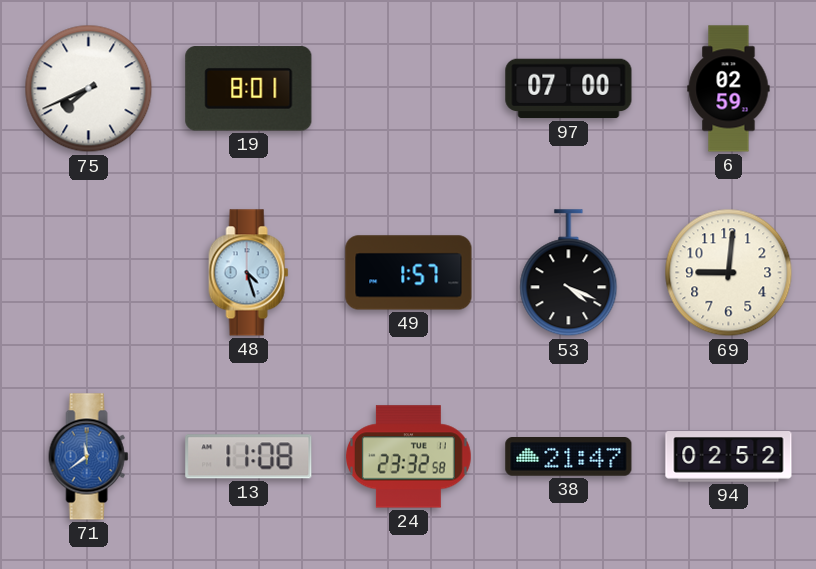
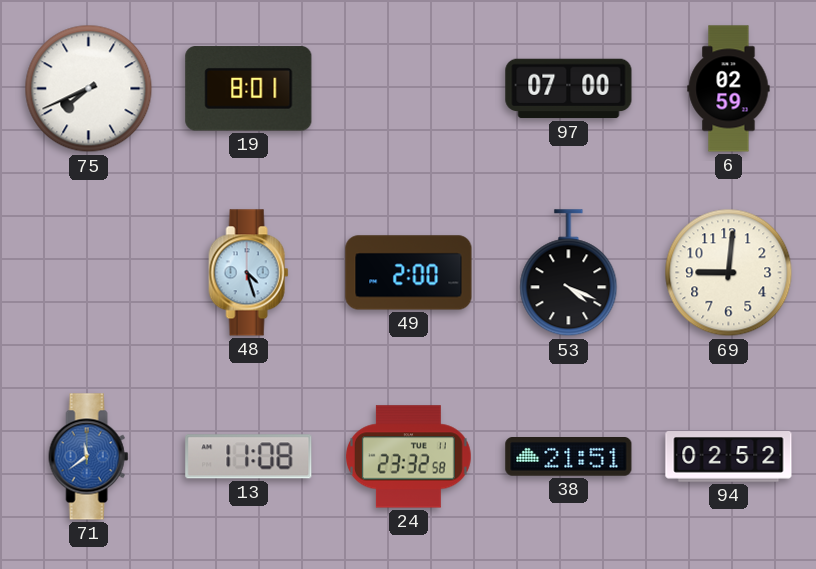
49: 1:57 -> 2:00 (409, 273)
38: 21:47 -> 21:51 (569, 457)
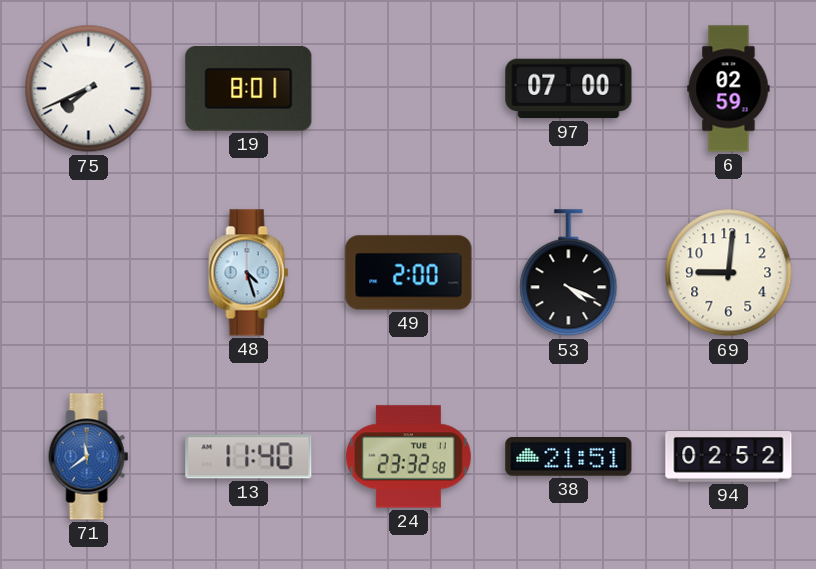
13: 11:08 -> 11:40 (249, 457)
